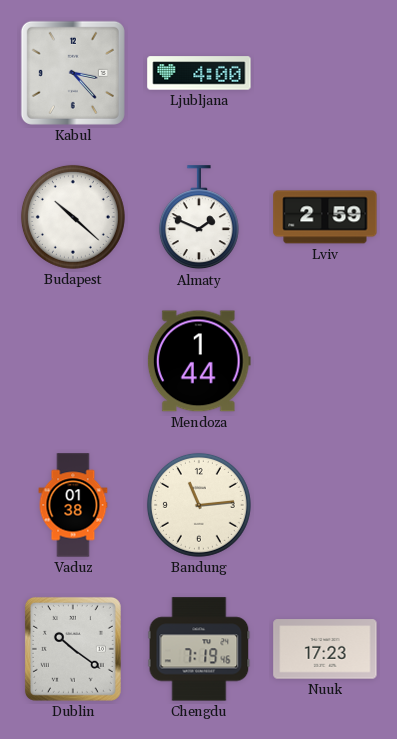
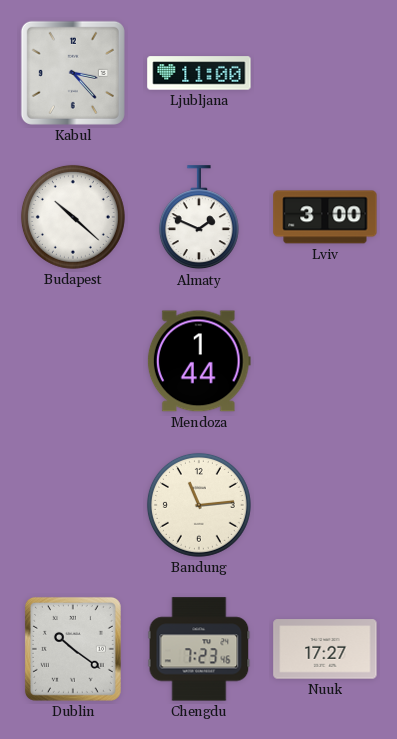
Ljubljana: 4:00 -> 11:00 (199, 73)
Lviv: 2:59 -> 3:00 (325, 217)
Vaduz: 01:38 -> none (73, 505)
Chengdu: 7:19 -> 7:23 (199, 649)
Nuuk: 17:23 -> 17:27 (325, 649)
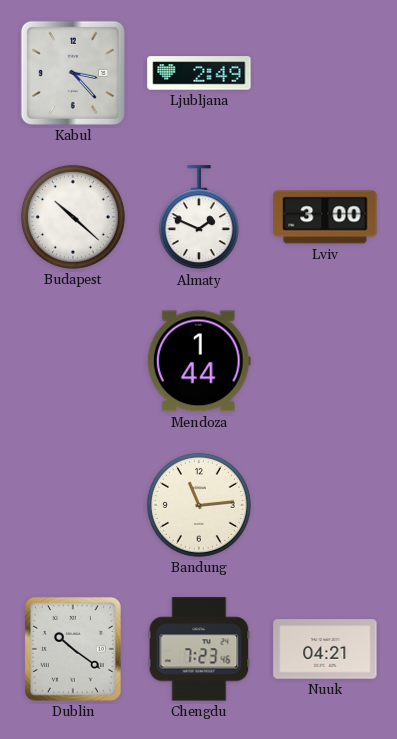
Ljubljana: 11:00 -> 2:49 (199, 73)
Nuuk: 17:27 -> 04:21 (325, 649)
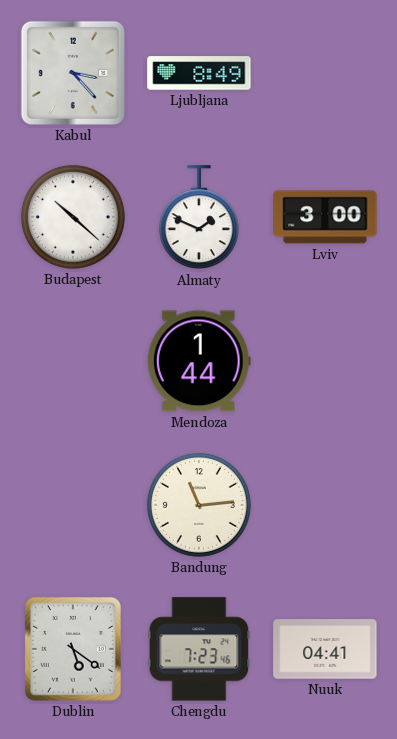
Ljubljana: 2:49 -> 8:49 (199, 73)
Dublin: 10:21 -> 5:21 (73, 649)
Nuuk: 04:21 -> 04:41 (325, 649)
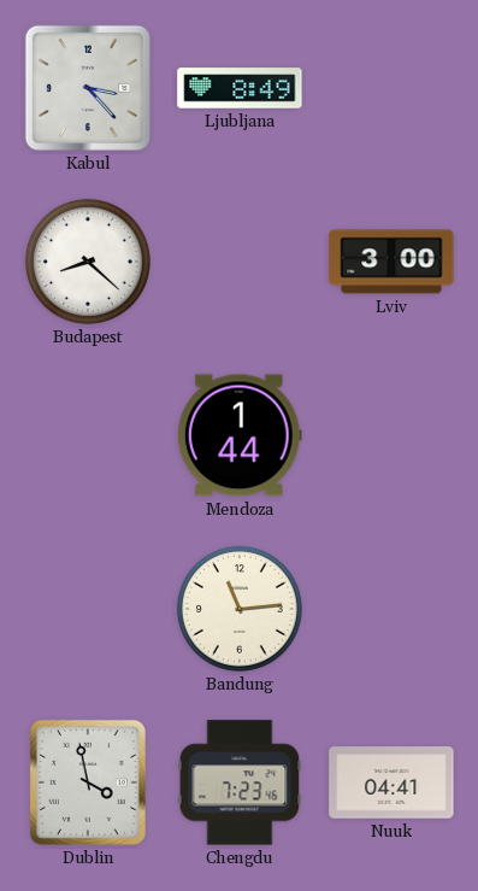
Budapest: 10:22 -> 8:22 (88, 262)
Almaty: 1:49 -> none (199, 218)
Dublin: 5:21 -> 3:58 (88, 782)
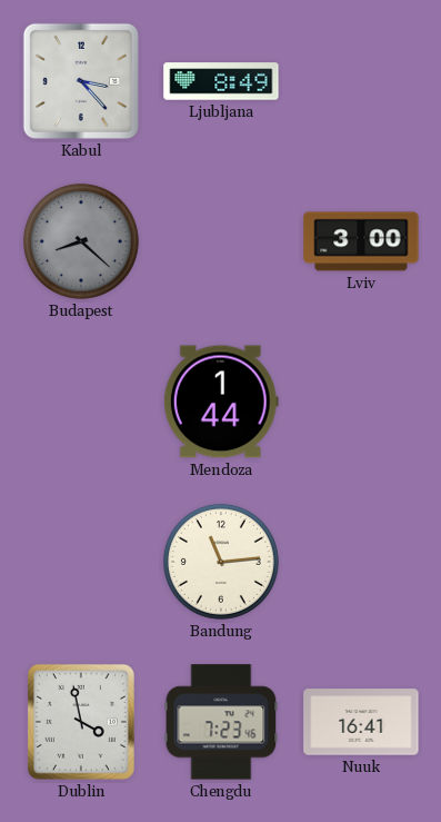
Budapest dial: white -> grey (81, 241)
Nuuk: 04:41 -> 16:41 (361, 722)
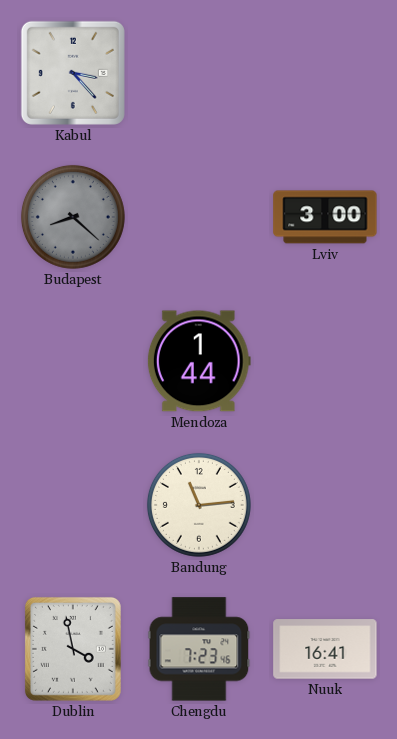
Ljubljana: 8:49 -> none (221, 81)
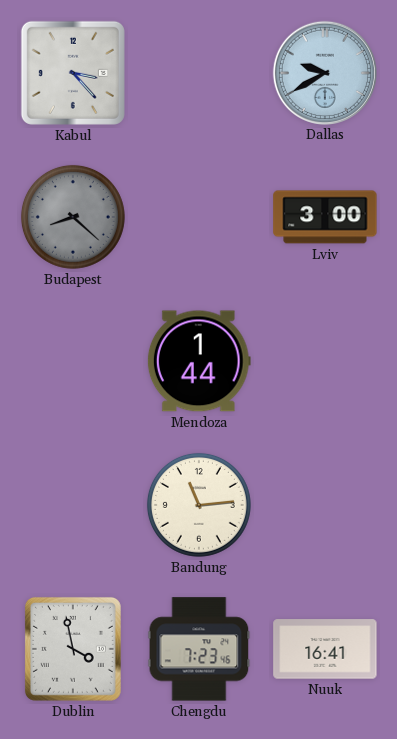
Dallas: none -> 9:40 (324, 72)
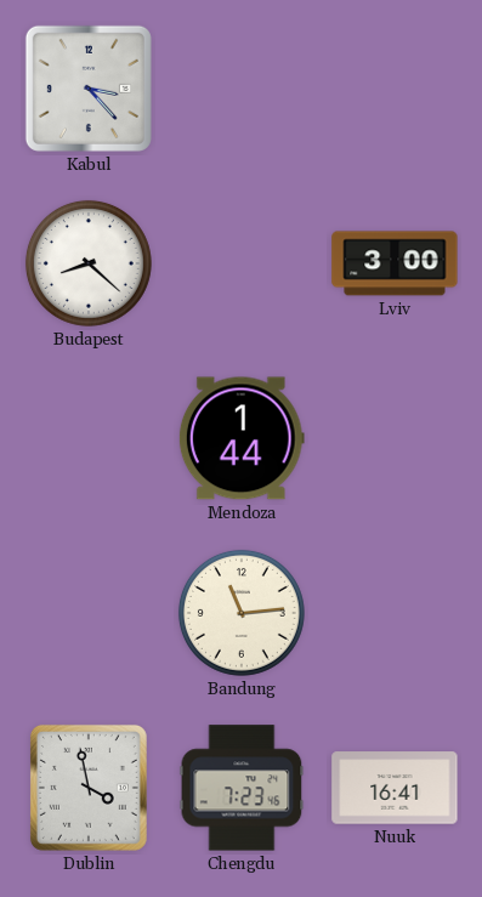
Dallas: 9:40 -> none (324, 72)
Budapest dial: grey -> white (89, 263)
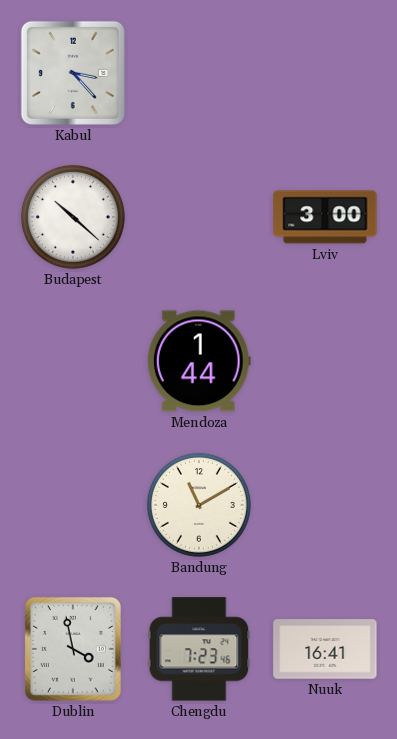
Budapest: 8:22 -> 10:22 (73, 217)
Bandung: 11:14 -> 11:10 (199, 505)
